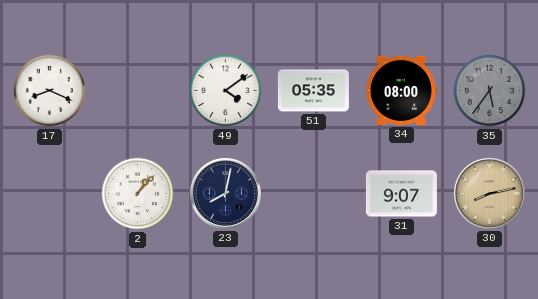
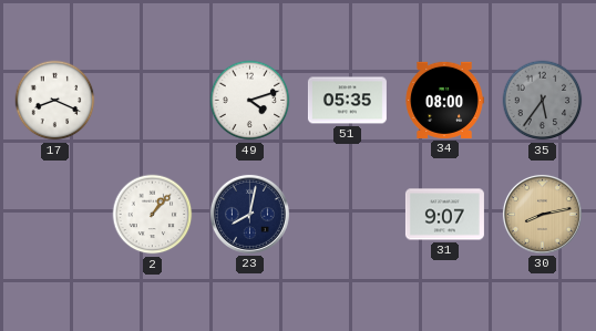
49: 4:09 -> 4:12 (250, 101)
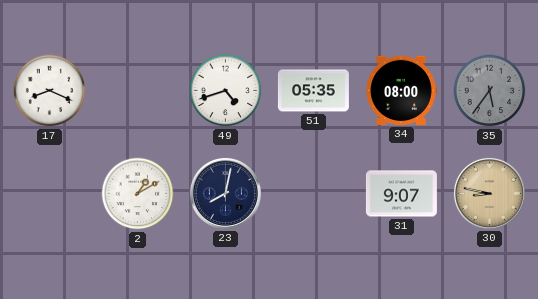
49: 4:12 -> 4:42 (226, 91)
2: 1:07 -> 1:10 (138, 194)
30: 8:13 -> 8:47 (489, 193)
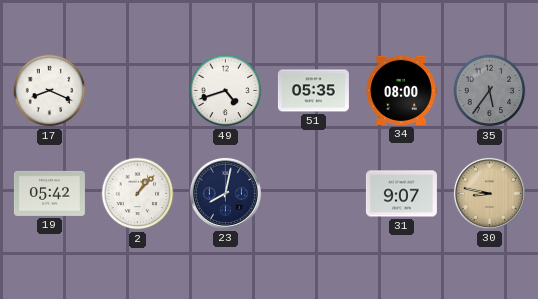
19: none -> 05:42 (49, 193)
2: 1:10 -> 1:07 (138, 194)
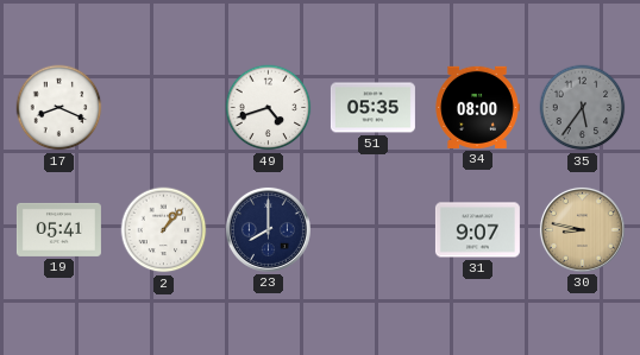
19: 05:42 -> 05:41 (58, 229)
23: 8:02 -> 8:00 (268, 229)
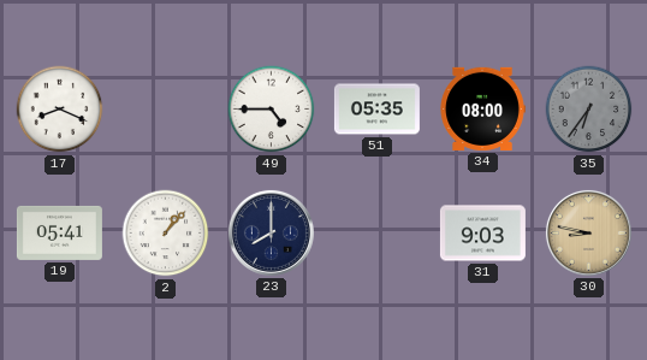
49: 4:42 -> 4:45 (272, 110)
35: 5:36 -> 6:36 (589, 110)
31: 9:07 -> 9:03 (482, 234)
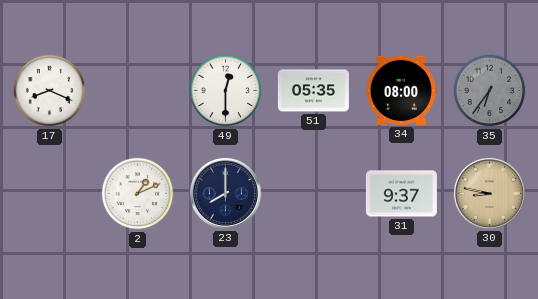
49: 4:45 -> 12:30 (226, 91)
19: 05:41 -> none (59, 232)
2: 1:07 -> 1:11 (138, 194)
31: 9:03 -> 9:37 (401, 194)
